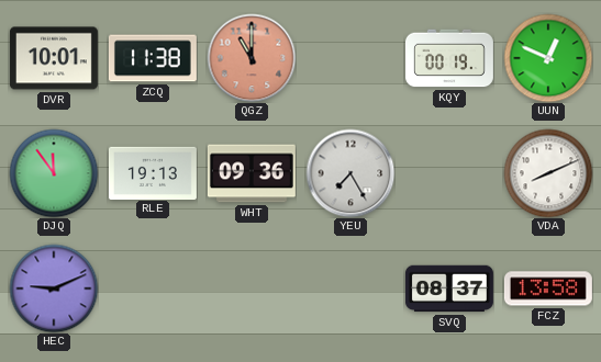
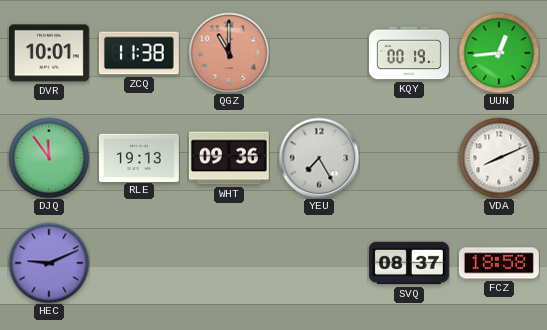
UUN: 12:49 -> 12:44 (499, 53)
FCZ: 13:58 -> 18:58 (499, 263)
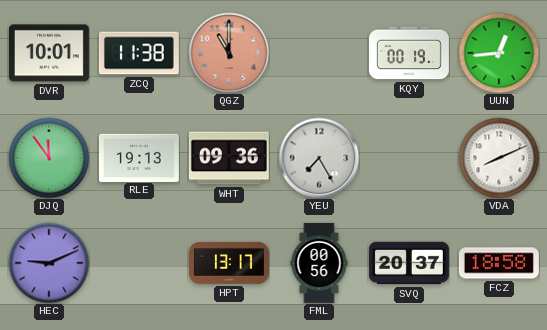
HPT: none -> 13:17 (229, 263)
FML: none -> 00:56 (319, 263)
SVQ: 08:37 -> 20:37 (409, 263)
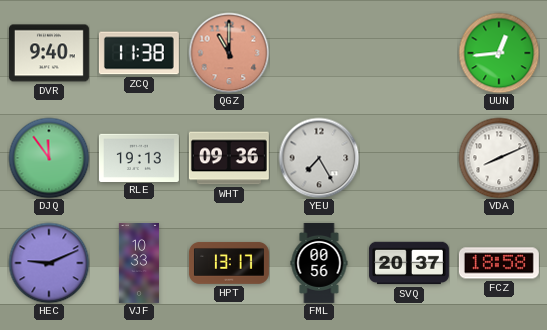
DVR: 10:01 -> 9:40 (49, 53)
KQY: 00:19 -> none (409, 53)
VJF: none -> 10:33 (139, 263)
